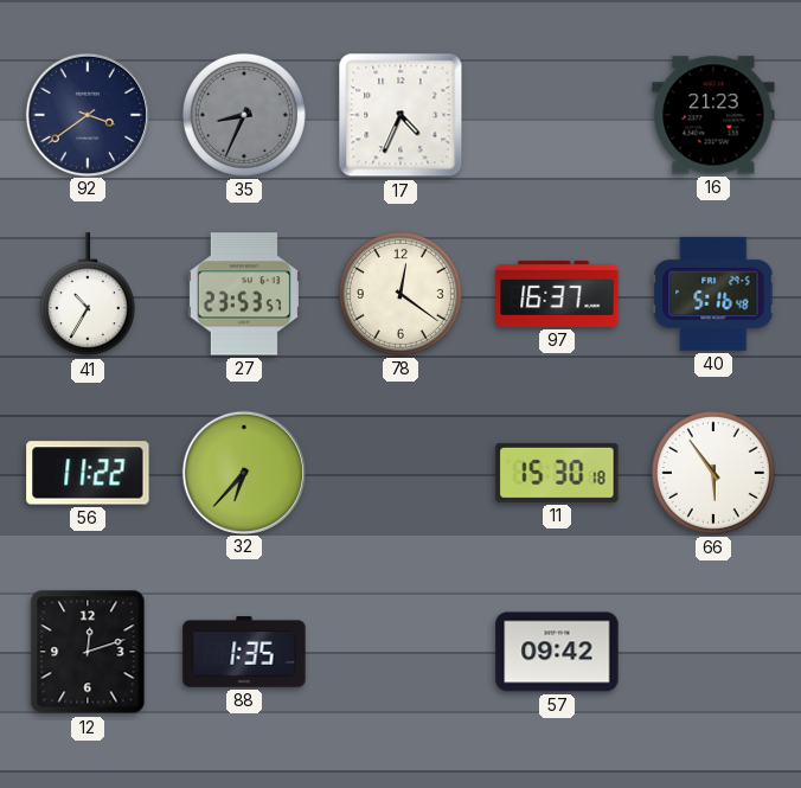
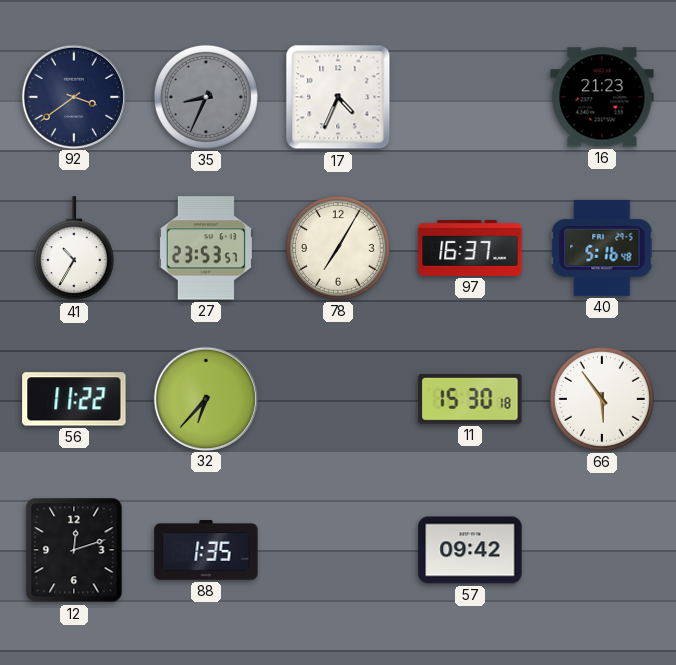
78: 12:21 -> 7:05 (338, 248)
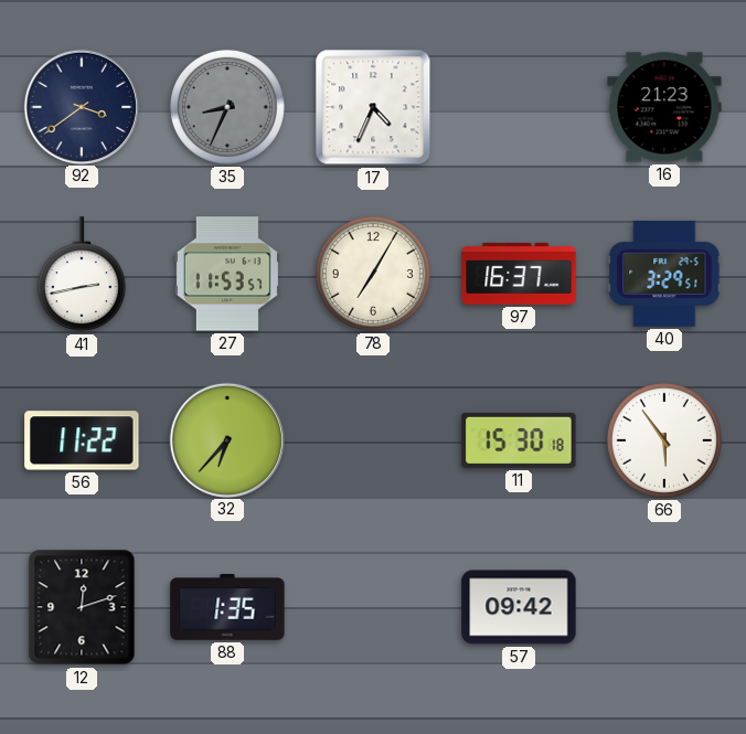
41: 10:35 -> 2:43 (82, 275)
27: 23:53 -> 11:53 (227, 274)
40: 5:16 -> 3:29 (664, 274)
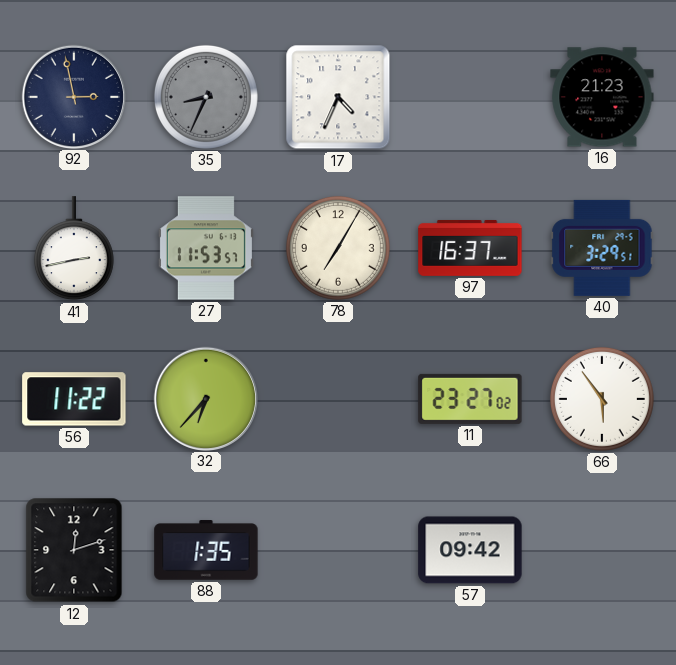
92: 3:39 -> 2:58 (73, 96)
11: 15:30 -> 23:27 (470, 399)
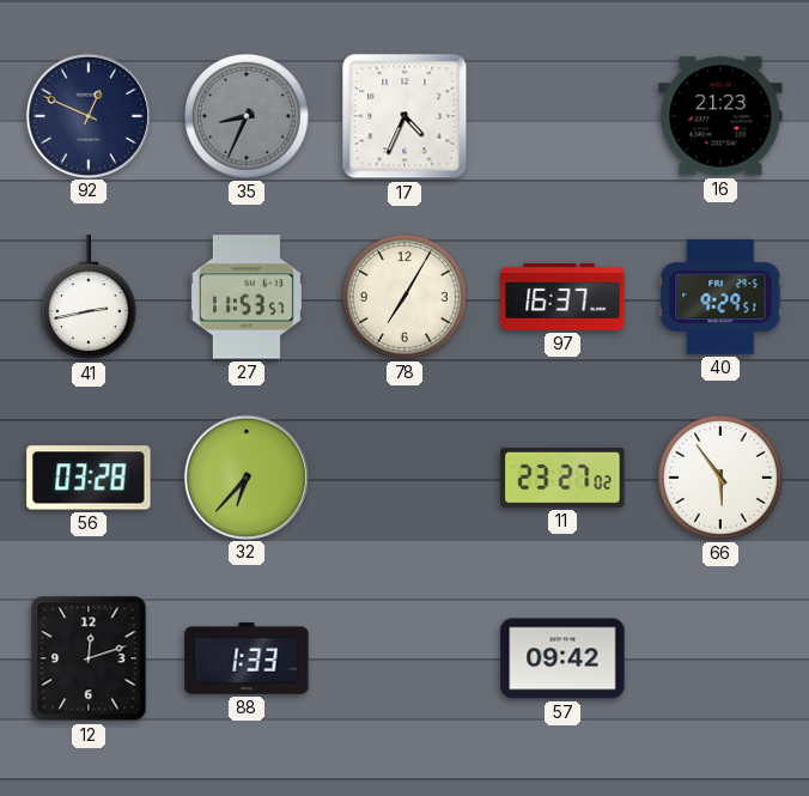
92: 2:58 -> 12:49 (87, 115)
40: 3:29 -> 9:29 (720, 297)
56: 11:22 -> 03:28 (89, 478)
88: 1:35 -> 1:33 (247, 658)
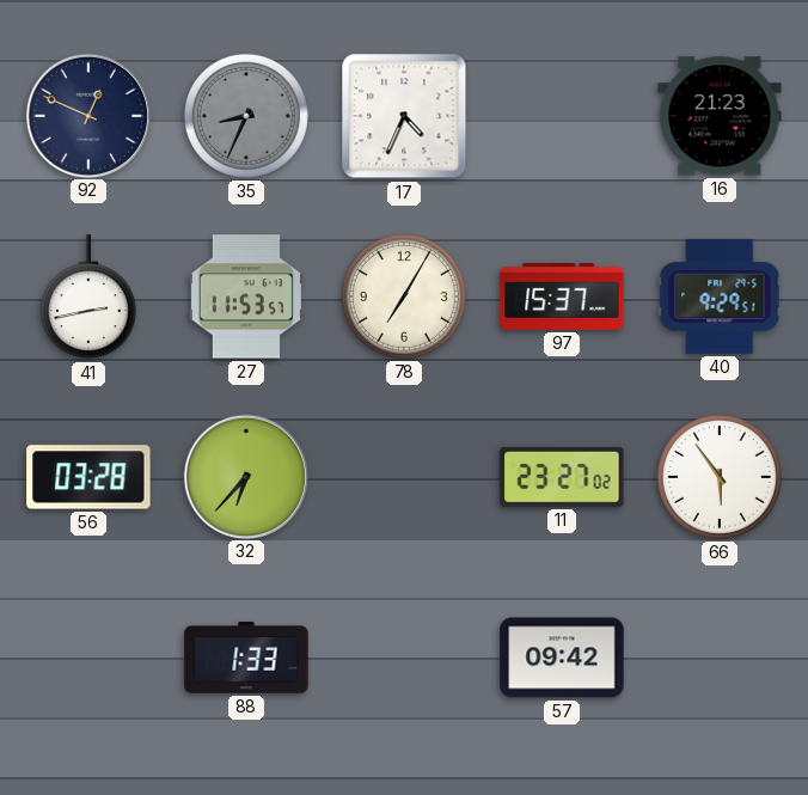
97: 16:37 -> 15:37 (562, 296)
12: 12:12 -> none (89, 658)
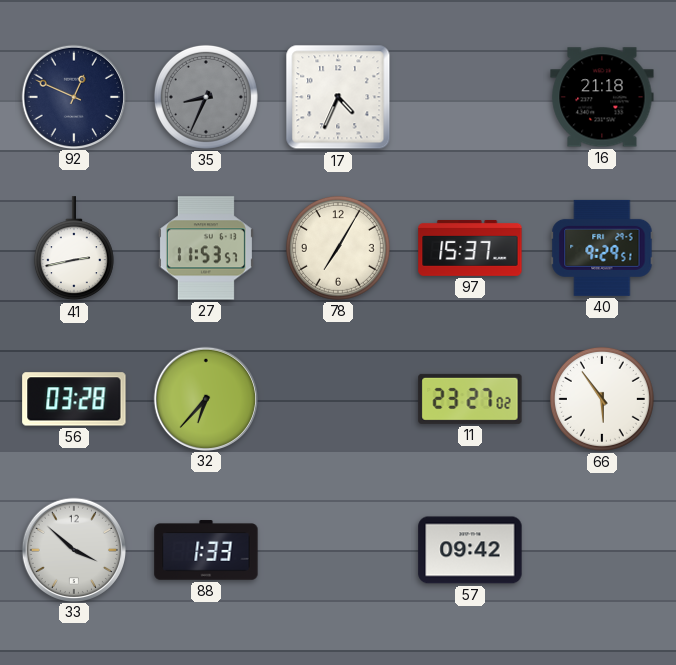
16: 21:23 -> 21:18 (602, 97)
33: none -> 3:52 (73, 549)
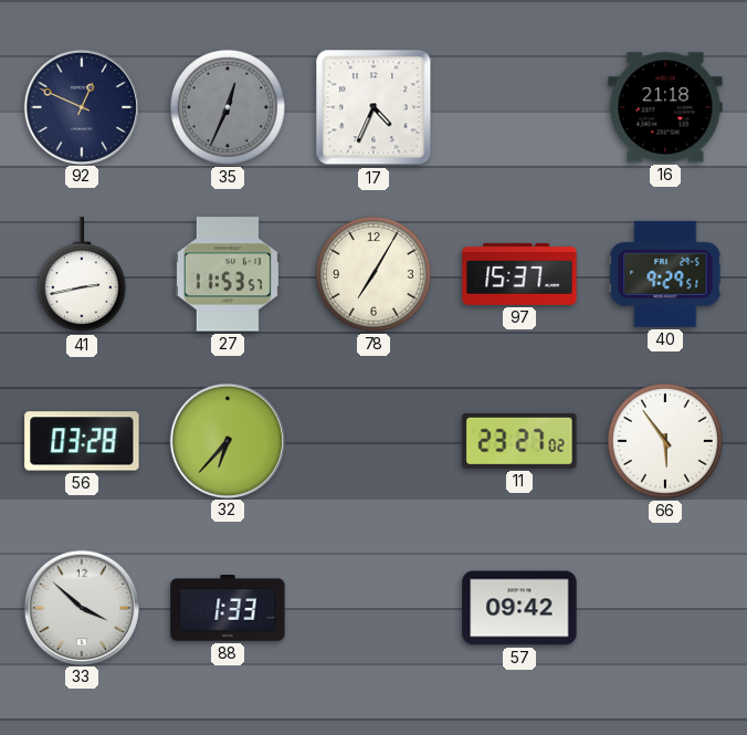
35: 8:34 -> 12:34 (228, 107)
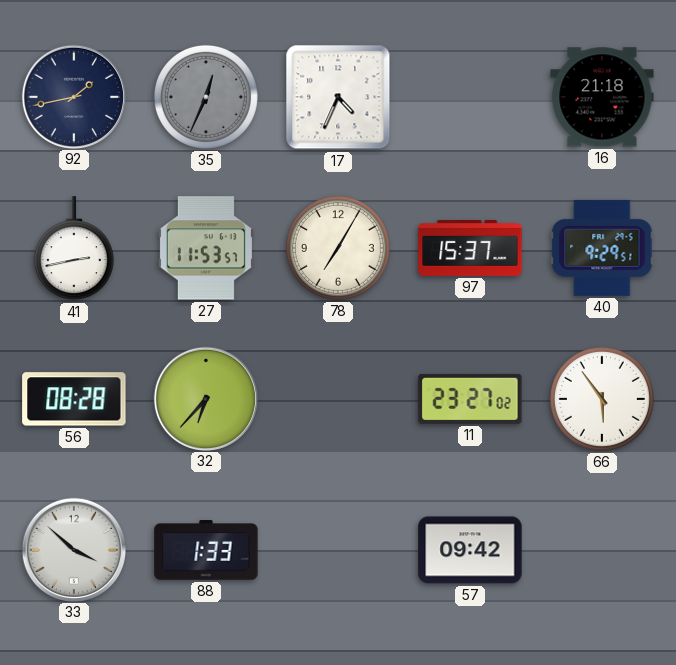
92: 12:49 -> 1:43 (73, 96)
56: 03:28 -> 08:28 (74, 399)
